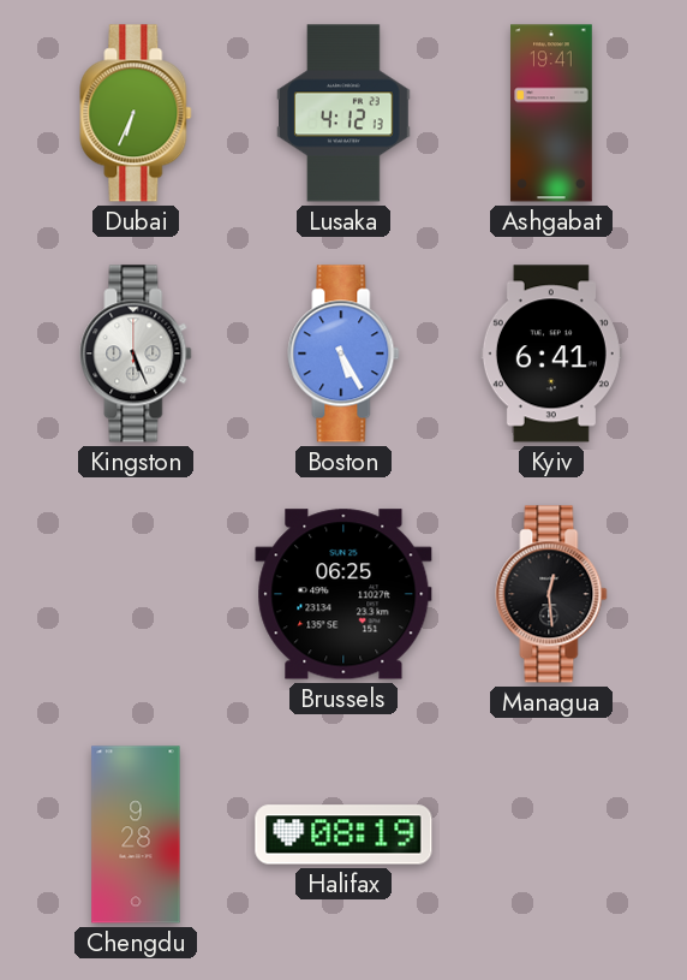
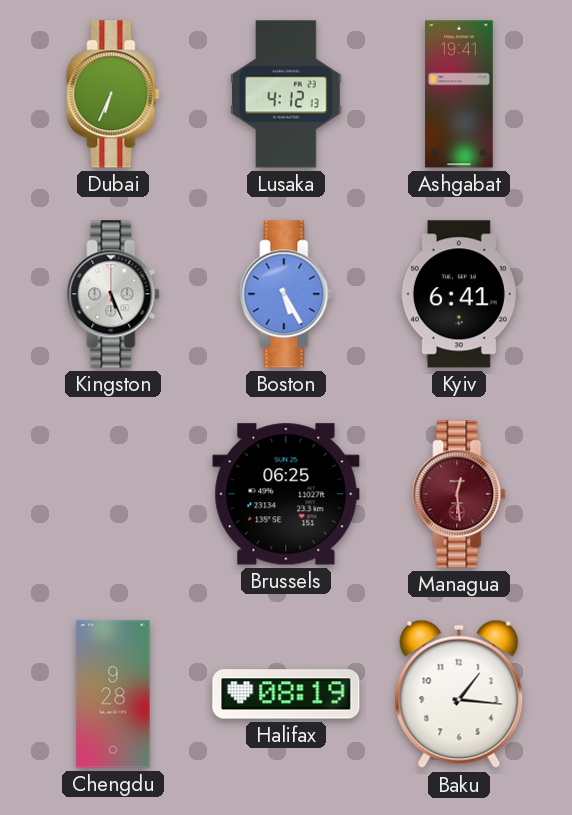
Managua dial: black -> burgundy (459, 494)
Baku: none -> 1:16 (459, 694)
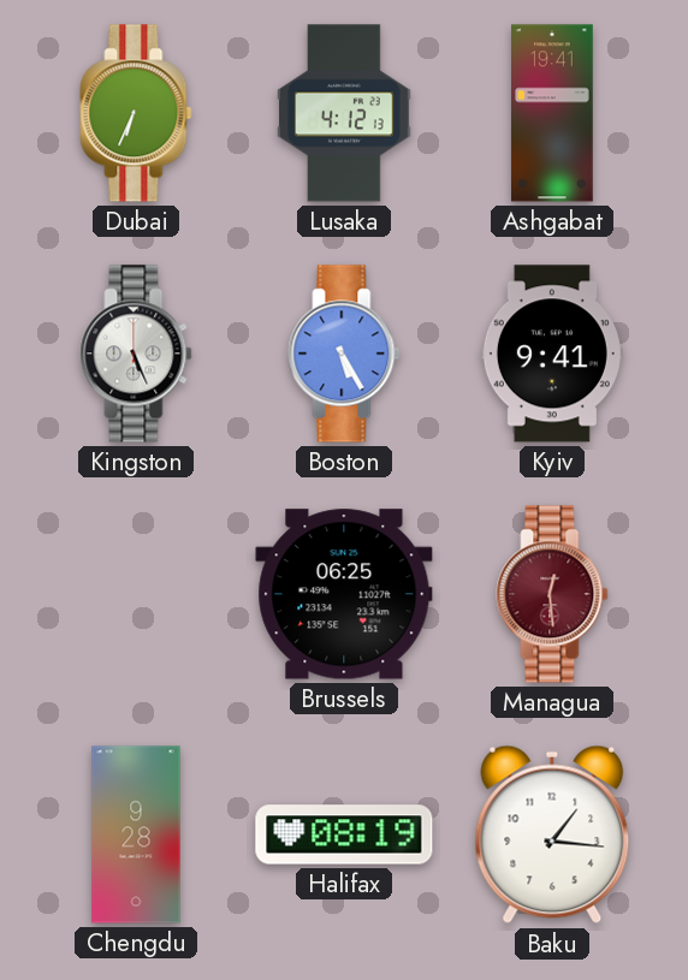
Kyiv: 6:41 -> 9:41 (552, 354)
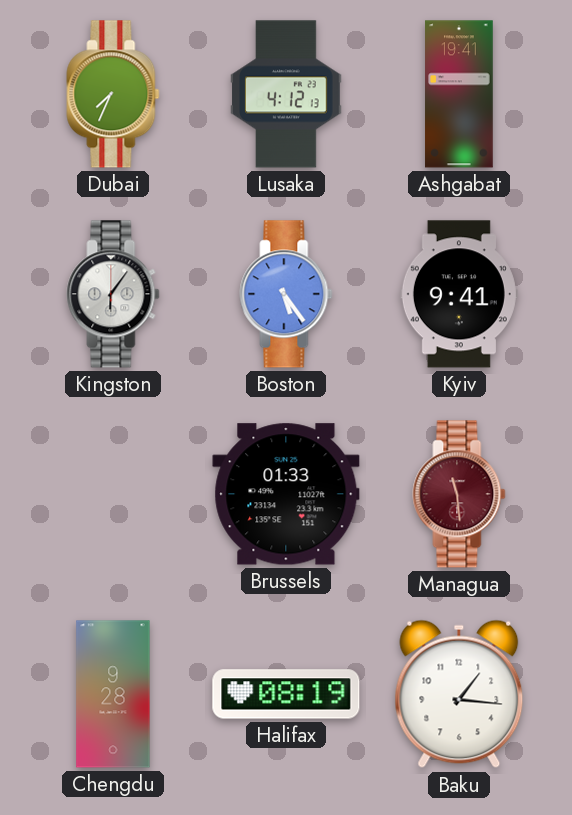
Dubai: 6:34 -> 7:34 (113, 94)
Kingston: 5:26 -> 6:06 (113, 294)
Boston: 5:25 -> 5:24 (286, 294)
Brussels: 06:25 -> 01:33 (286, 494)
Managua: 12:29 -> 11:29 (459, 494)
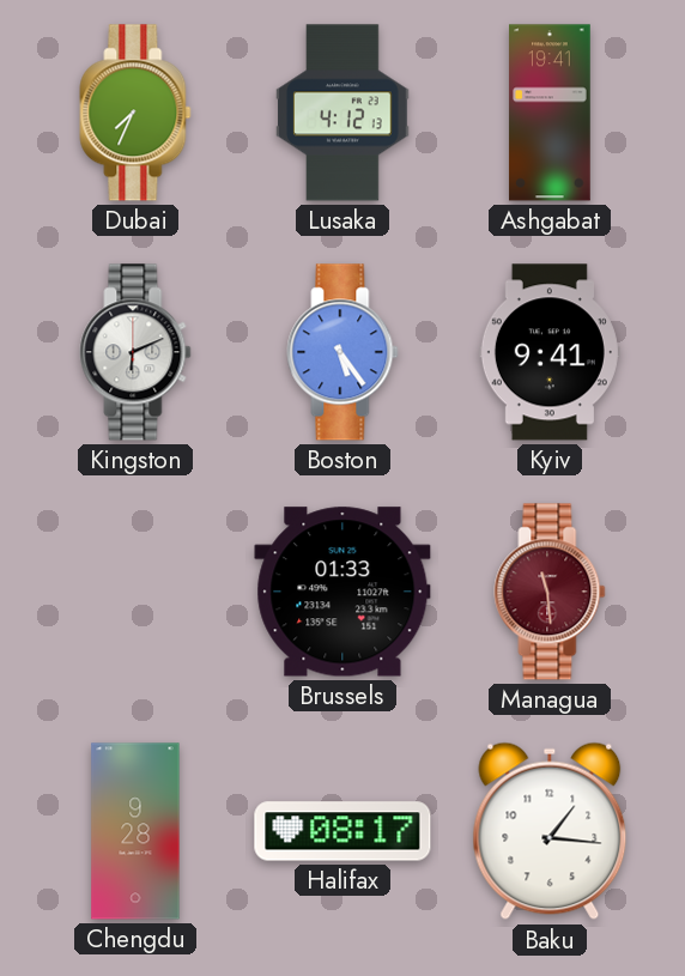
Kingston: 6:06 -> 6:11 (135, 352)
Halifax: 08:19 -> 08:17 (342, 831)
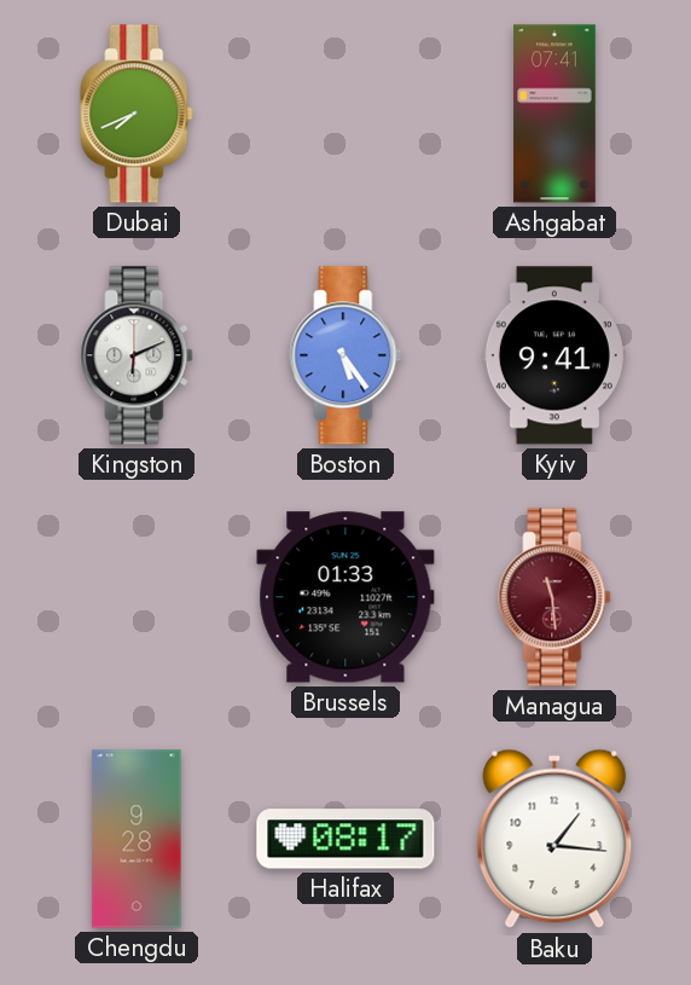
Dubai: 7:34 -> 7:41 (137, 114)
Lusaka: 4:12 -> none (342, 113)
Ashgabat: 19:41 -> 07:41 (554, 114)
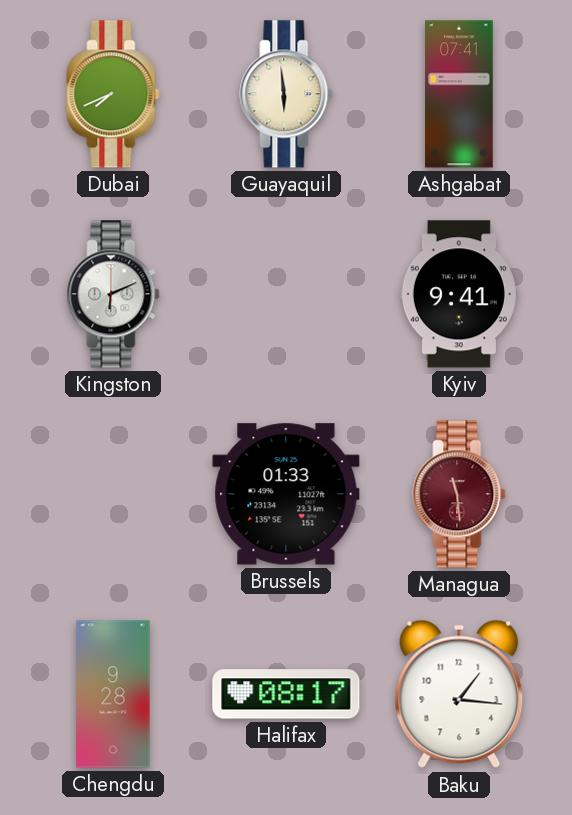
Guayaquil: none -> 5:59 (286, 94)
Boston: 5:24 -> none (345, 355)
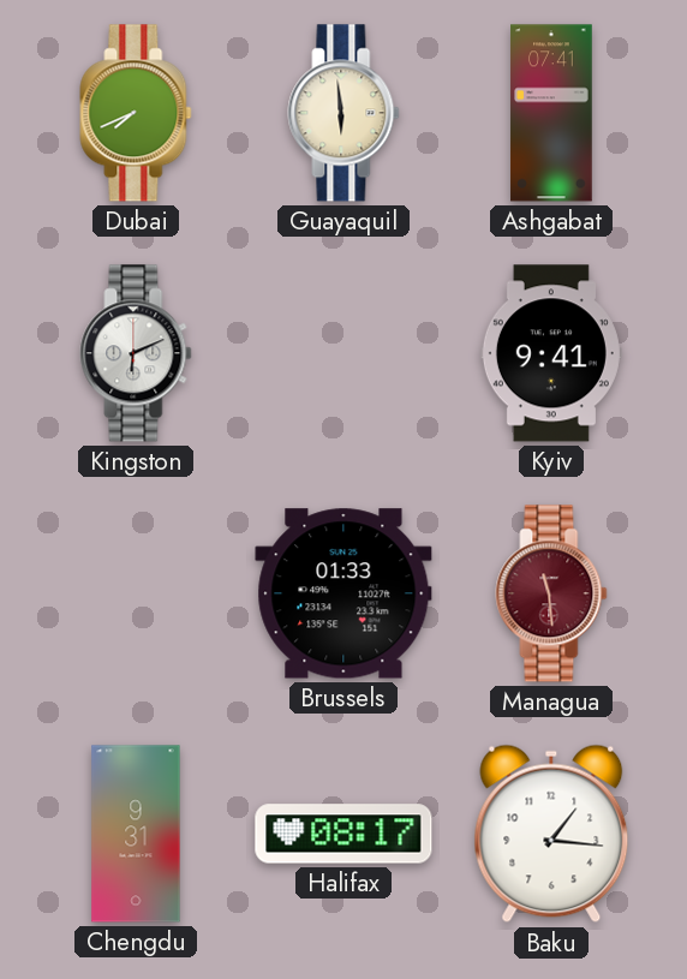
Chengdu: 9:28 -> 9:31 (136, 834)
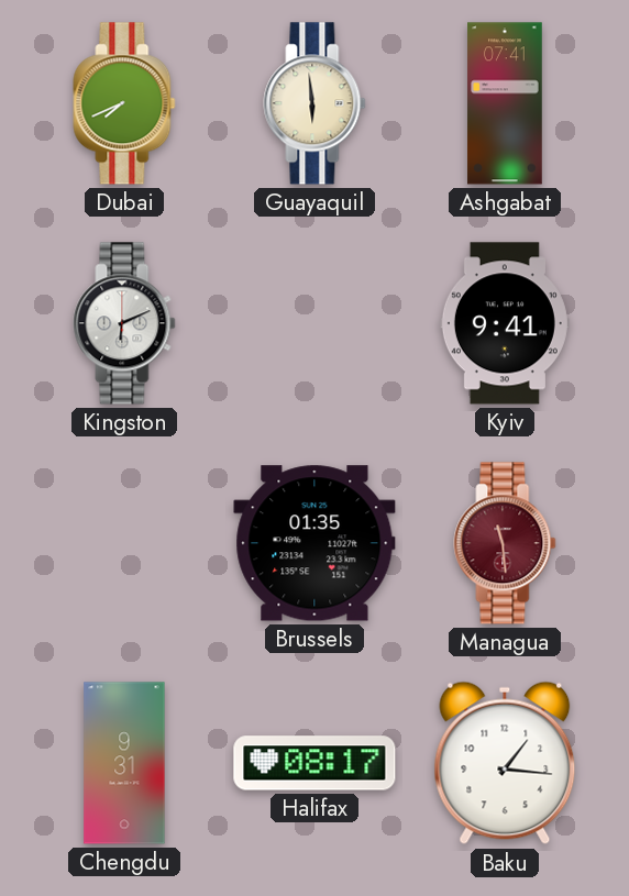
Brussels: 01:33 -> 01:35 (314, 543)
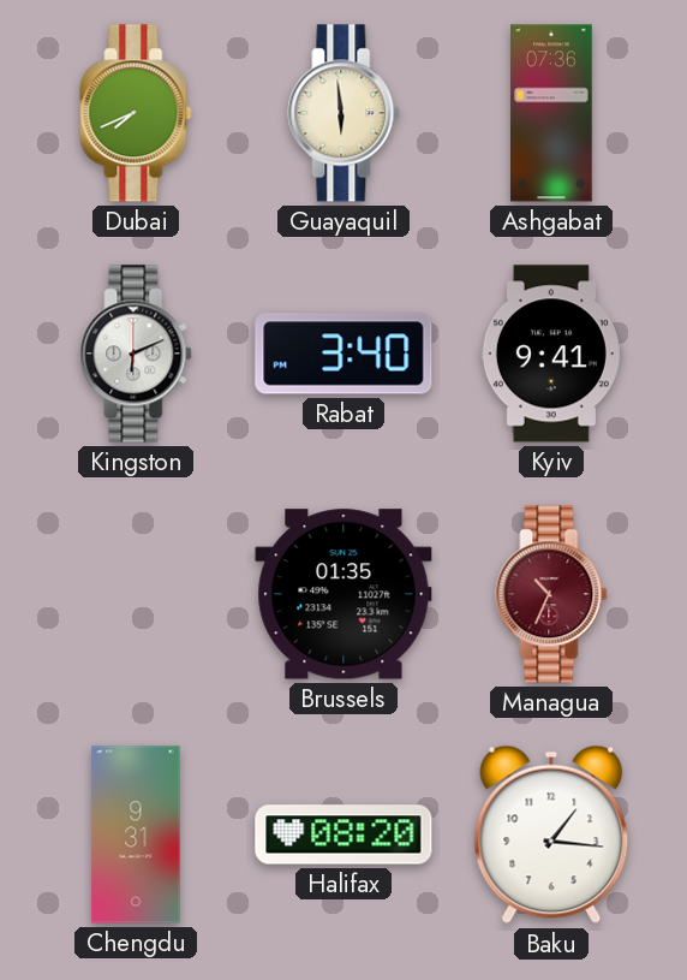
Ashgabat: 07:41 -> 07:36 (551, 113)
Rabat: none -> 3:40 (343, 354)
Managua: 11:29 -> 10:34 (551, 594)
Halifax: 08:17 -> 08:20 (343, 835)
